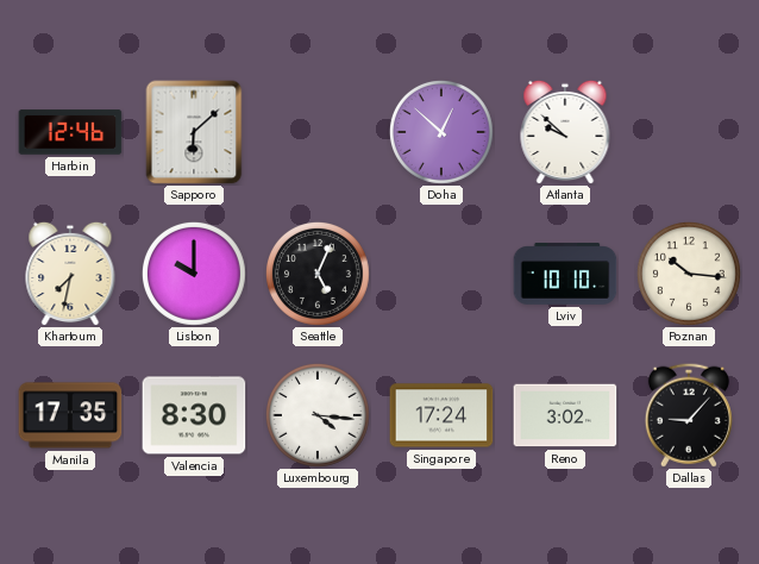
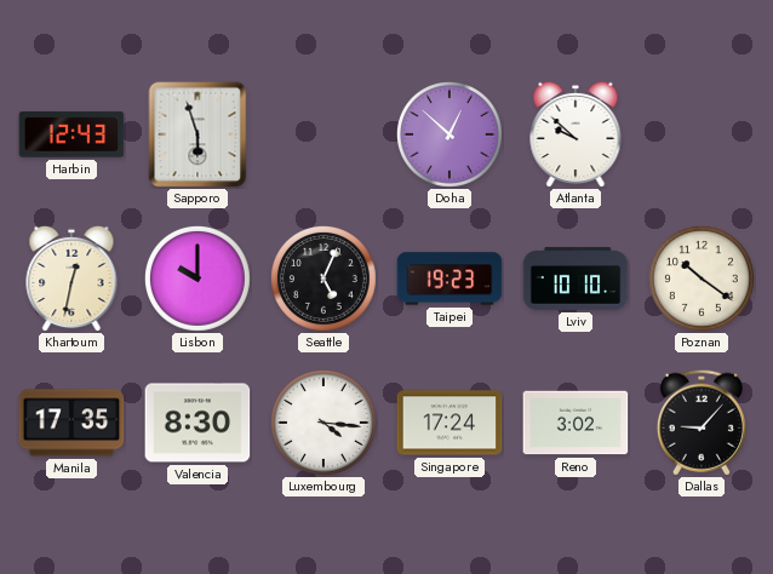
Harbin: 12:46 -> 12:43 (71, 134)
Sapporo: 6:08 -> 5:57 (197, 134)
Khartoum: 7:32 -> 12:32 (71, 279)
Taipei: none -> 19:23 (450, 279)
Poznan: 10:16 -> 10:21 (702, 279)
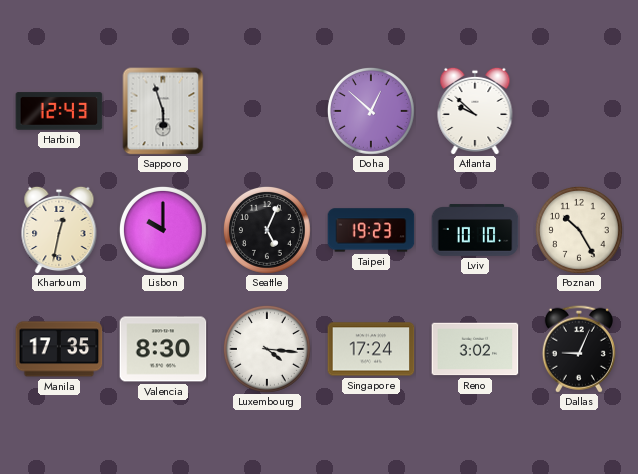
Poznan: 10:21 -> 10:25 (579, 230)
Dallas: 9:07 -> 9:04 (579, 349)
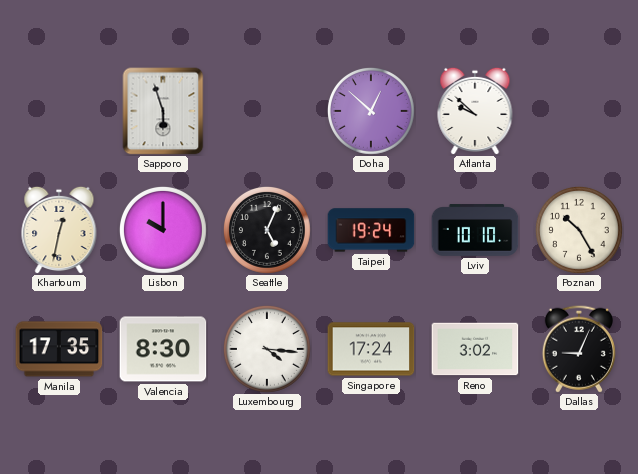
Harbin: 12:43 -> none (59, 111)
Taipei: 19:23 -> 19:24 (371, 230)
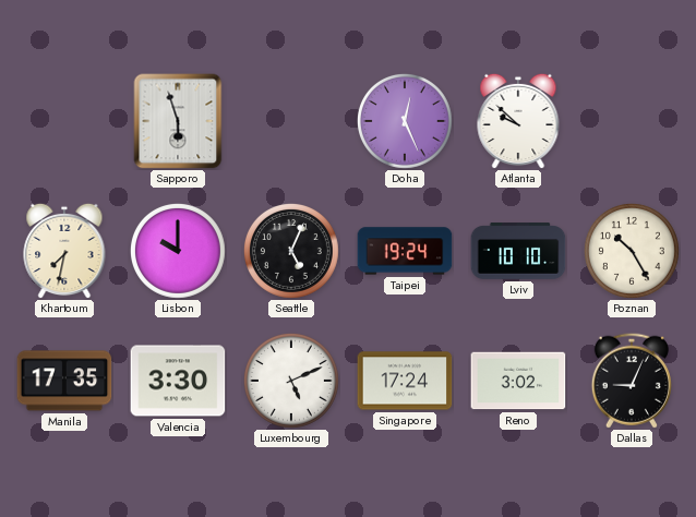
Doha: 12:52 -> 12:26 (405, 121)
Khartoum: 12:32 -> 7:32 (64, 251)
Valencia: 8:30 -> 3:30 (178, 381)
Luxembourg: 4:16 -> 5:11 (291, 381)
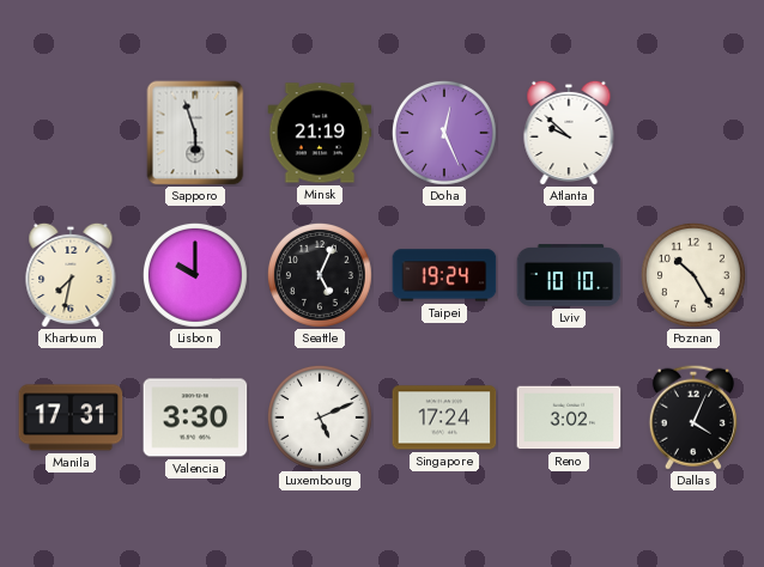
Minsk: none -> 21:19 (320, 133)
Manila: 17:35 -> 17:31 (71, 417)
Dallas: 9:04 -> 4:04 (693, 417)
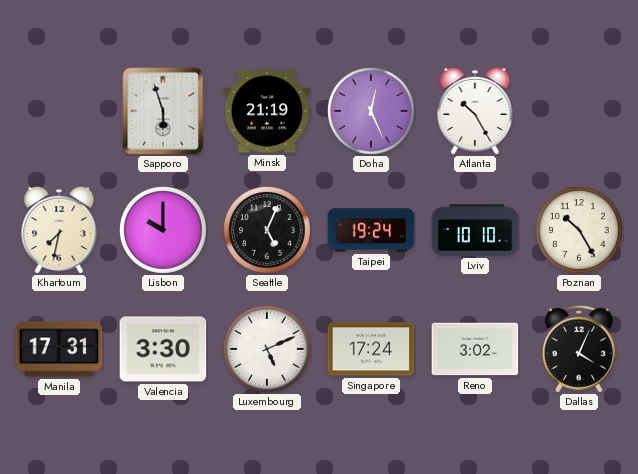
Atlanta: 9:52 -> 10:25 (475, 111)
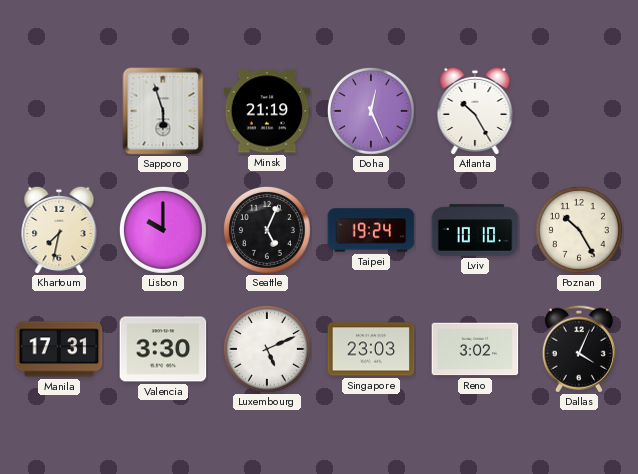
Singapore: 17:24 -> 23:03 (371, 349)
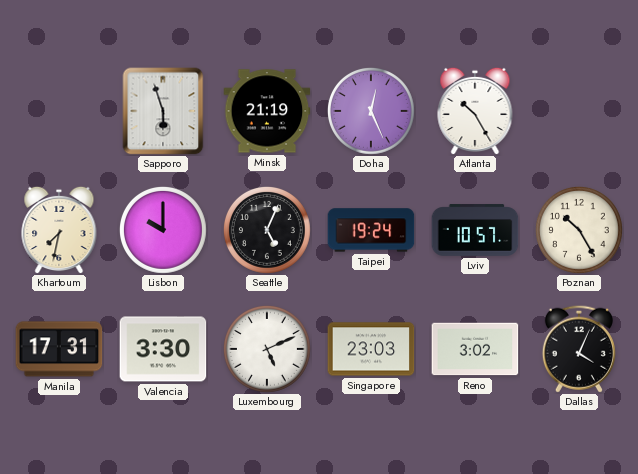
Lviv: 10:10 -> 10:57 (475, 230)
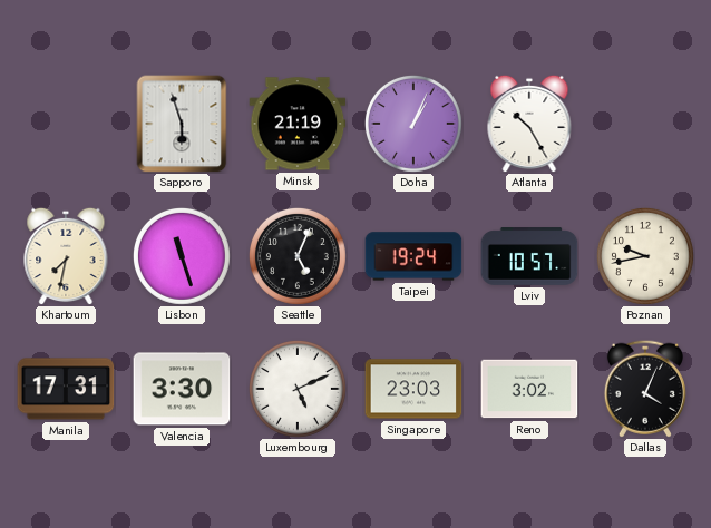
Doha: 12:26 -> 1:04 (413, 124)
Lisbon: 10:00 -> 11:27 (182, 256)
Poznan: 10:25 -> 9:43 (645, 256)
